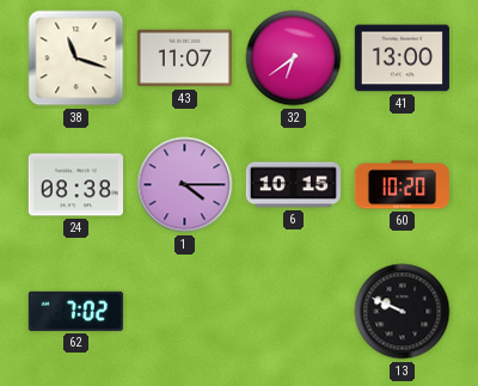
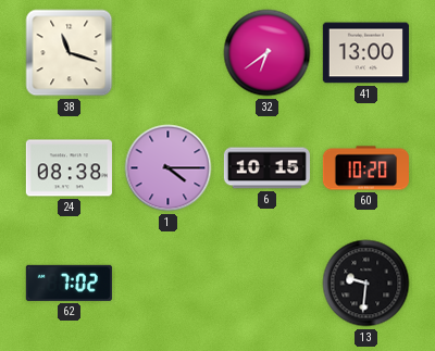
43: 11:07 -> none (184, 59)
13: 9:49 -> 9:31 (366, 284)
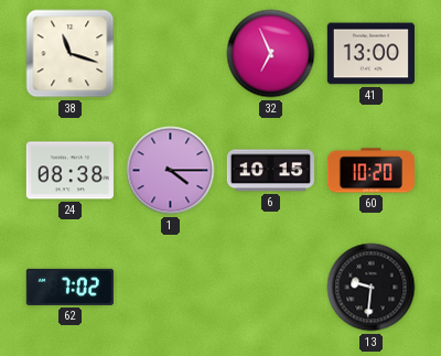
32: 6:39 -> 6:56 (271, 54)
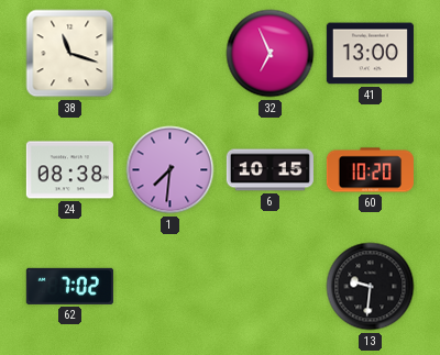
1: 4:15 -> 7:31 (170, 170)
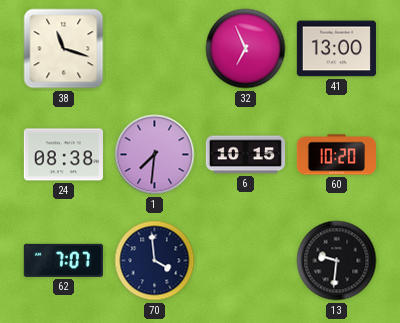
62: 7:02 -> 7:07 (63, 260)
70: none -> 3:59 (155, 261)
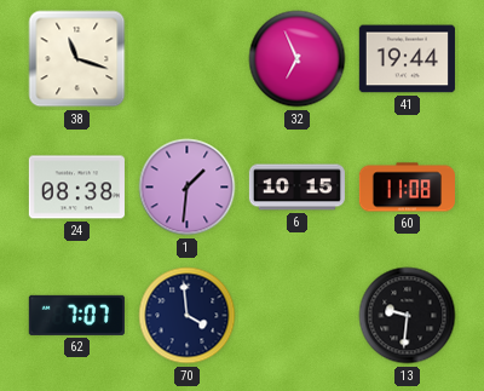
41: 13:00 -> 19:44 (407, 59)
1: 7:31 -> 1:31 (188, 188)
60: 10:20 -> 11:08 (407, 188)
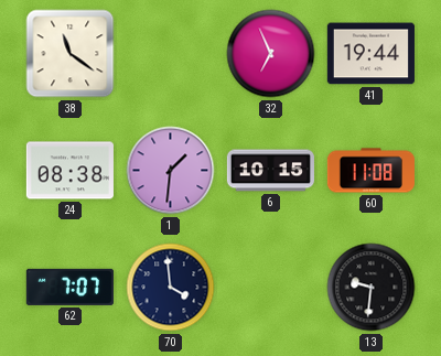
38: 11:18 -> 11:21 (71, 54)
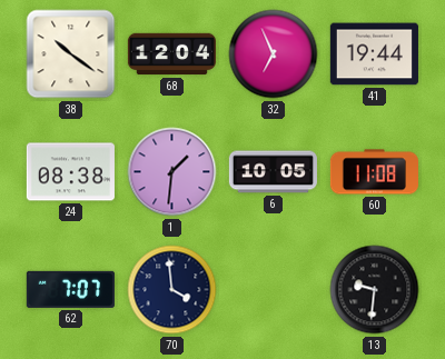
38: 11:21 -> 10:21 (71, 54)
68: none -> 12:04 (171, 54)
6: 10:15 -> 10:05 (273, 172)
